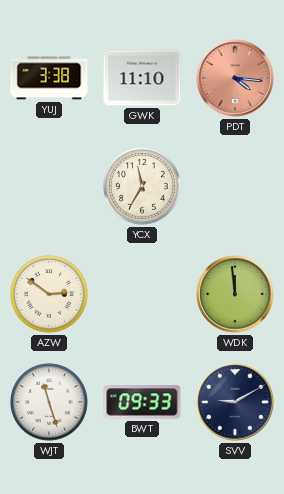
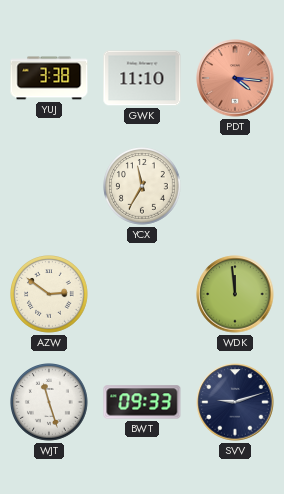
SVV: 9:10 -> 9:12 (235, 402)
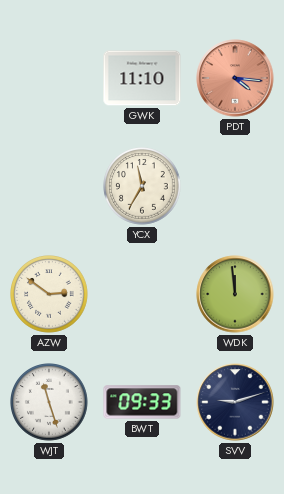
YUJ: 3:38 -> none (49, 78)
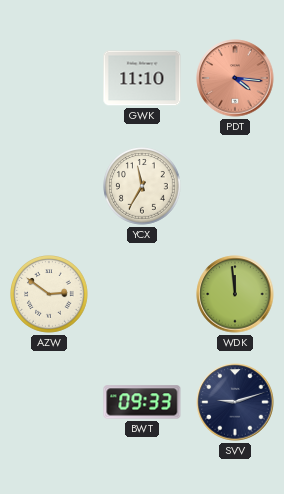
WJT: 11:27 -> none (50, 403)
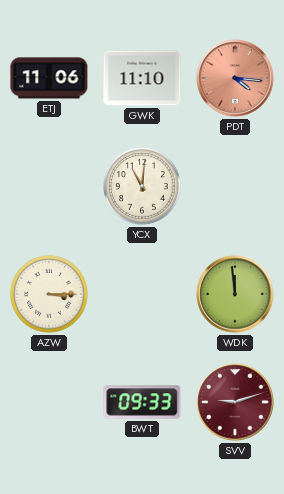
ETJ: none -> 11:06 (49, 78)
YCX: 11:35 -> 11:01 (143, 187)
AZW: 2:51 -> 3:15 (50, 295)
SVV dial: navy -> burgundy (235, 402)
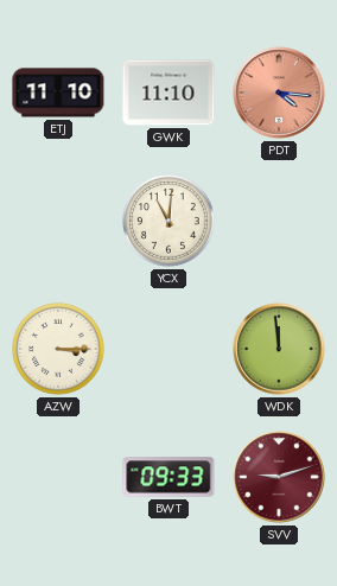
ETJ: 11:06 -> 11:10 (58, 93)
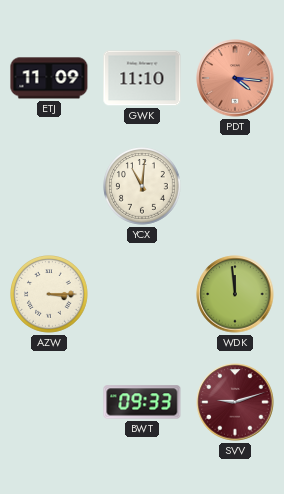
ETJ: 11:10 -> 11:09 (49, 78)
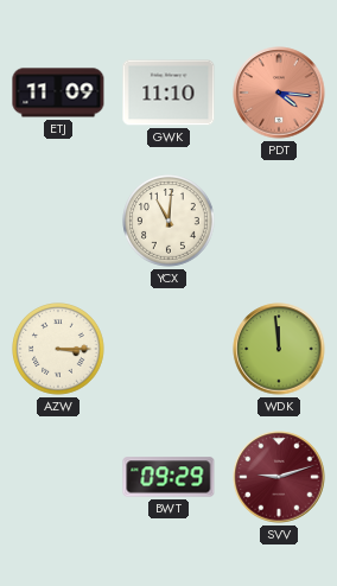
BWT: 09:33 -> 09:29 (168, 477)
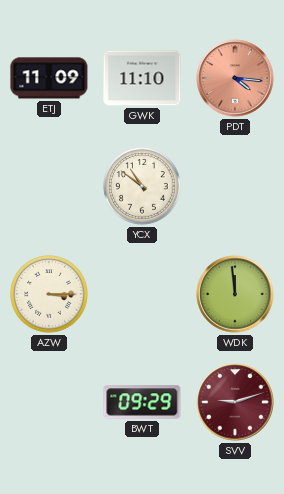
YCX: 11:01 -> 10:51 (143, 187)
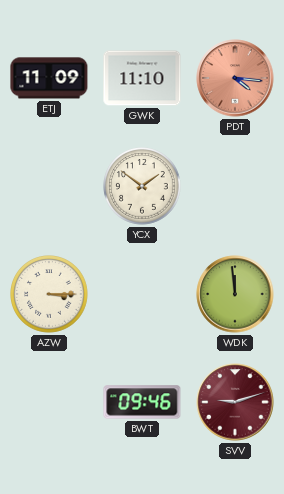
YCX: 10:51 -> 1:51 (143, 187)
BWT: 09:29 -> 09:46 (142, 402)
